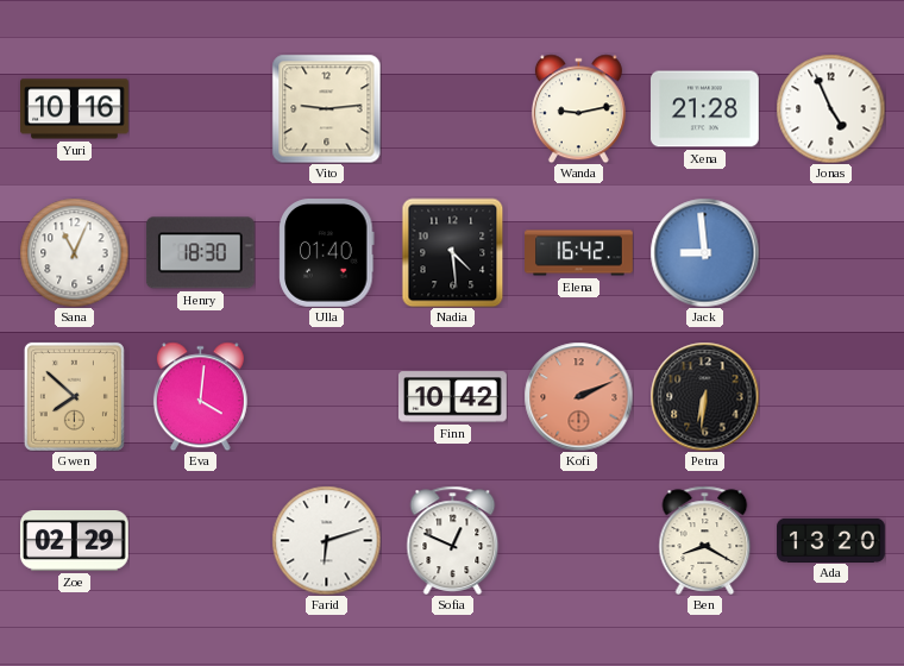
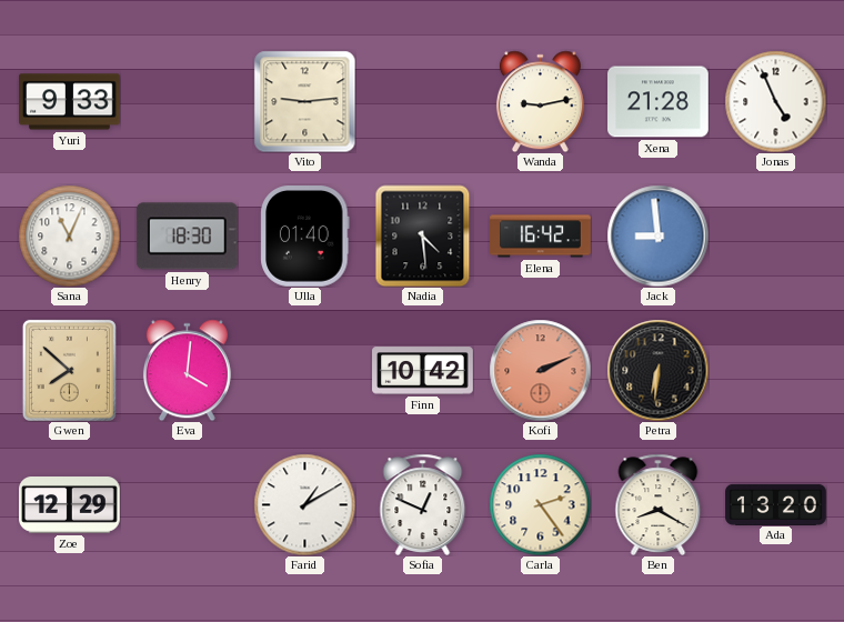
Yuri: 10:16 -> 9:33 (70, 102)
Zoe: 02:29 -> 12:29 (70, 505)
Farid: 6:12 -> 1:10 (304, 504)
Carla: none -> 2:24 (540, 504)
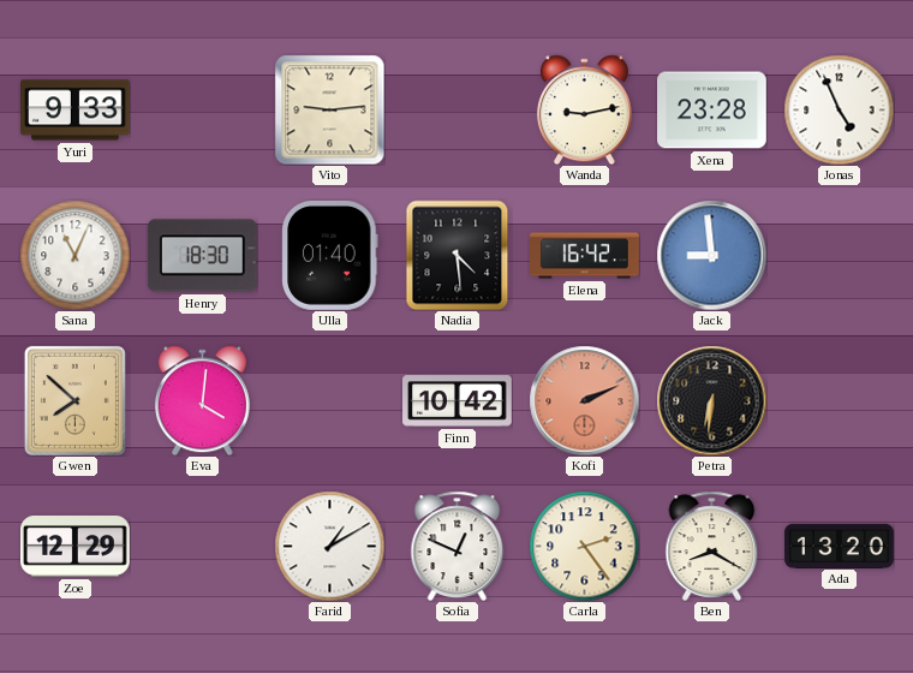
Xena: 21:28 -> 23:28 (712, 111)
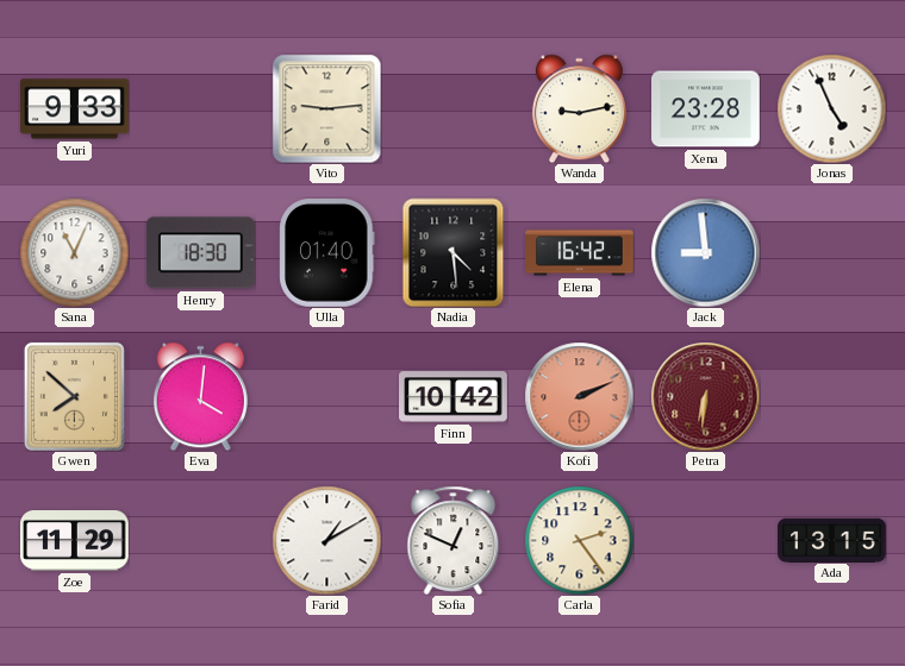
Petra dial: black -> burgundy (705, 396)
Zoe: 12:29 -> 11:29 (75, 541)
Ben: 8:20 -> none (712, 546)
Ada: 13:20 -> 13:15 (832, 540)
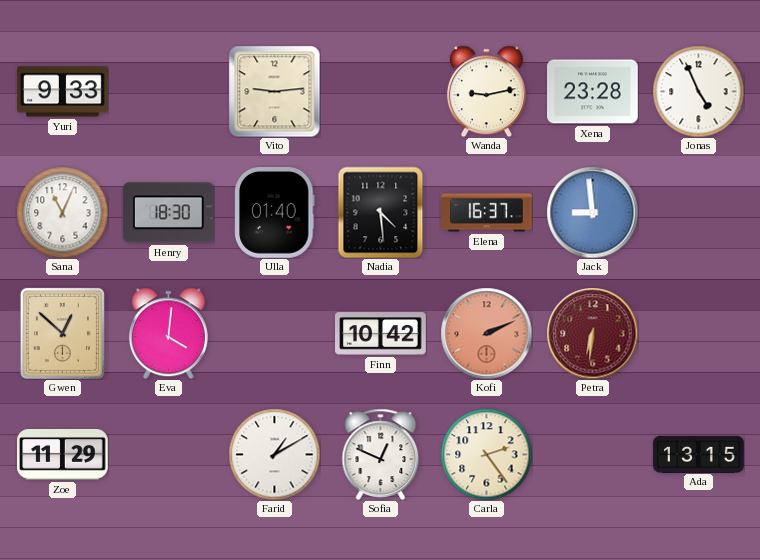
Elena: 16:42 -> 16:37 (487, 213)
Gwen: 7:52 -> 12:52 (62, 333)
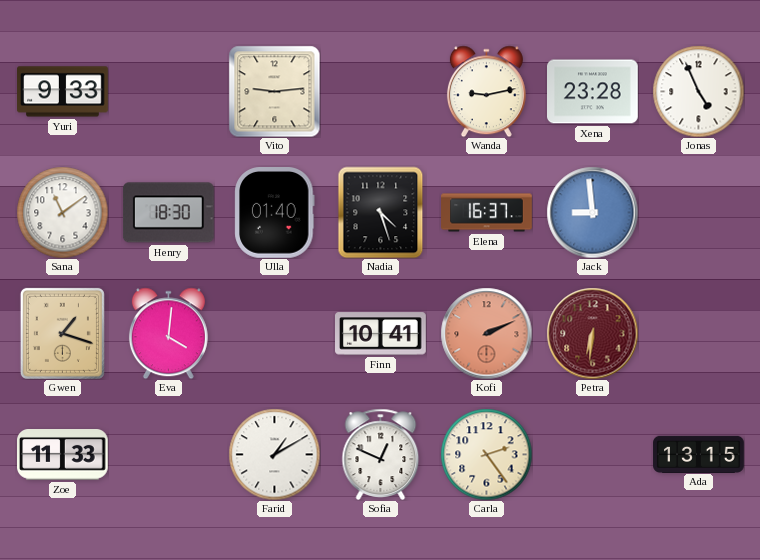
Sana: 11:04 -> 11:09 (62, 212)
Nadia: 4:29 -> 4:27 (381, 212)
Gwen: 12:52 -> 1:18 (62, 333)
Finn: 10:42 -> 10:41 (381, 334)
Zoe: 11:29 -> 11:33 (63, 455)
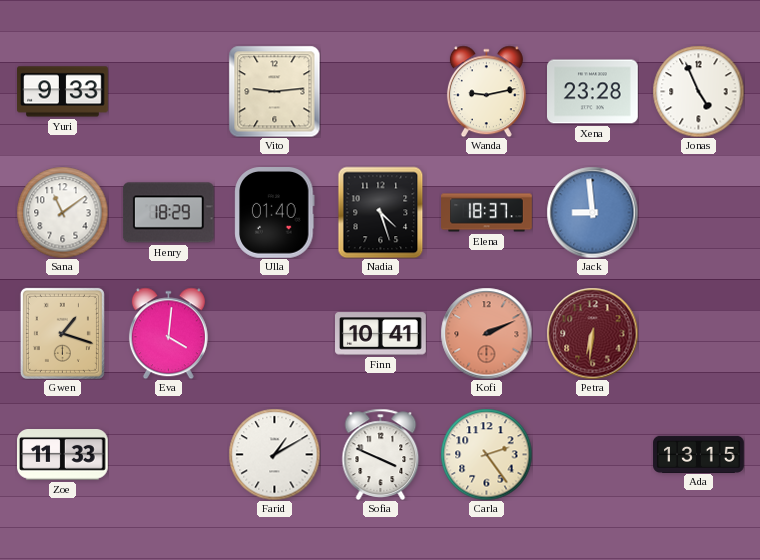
Henry: 18:30 -> 18:29 (168, 213)
Elena: 16:37 -> 18:37 (487, 213)
Sofia: 12:49 -> 3:49 (381, 454)
